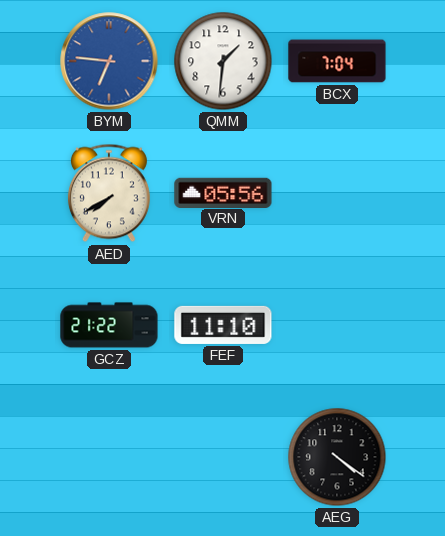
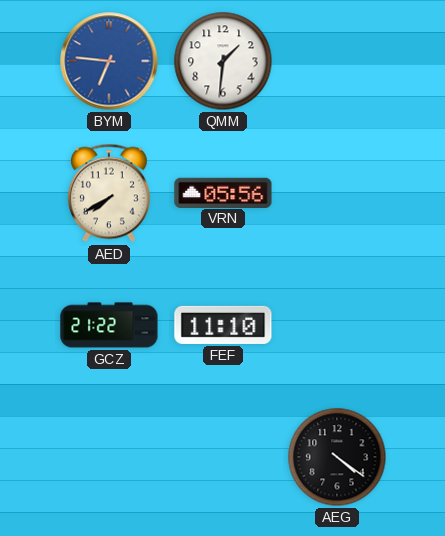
BCX: 7:04 -> none (337, 61)
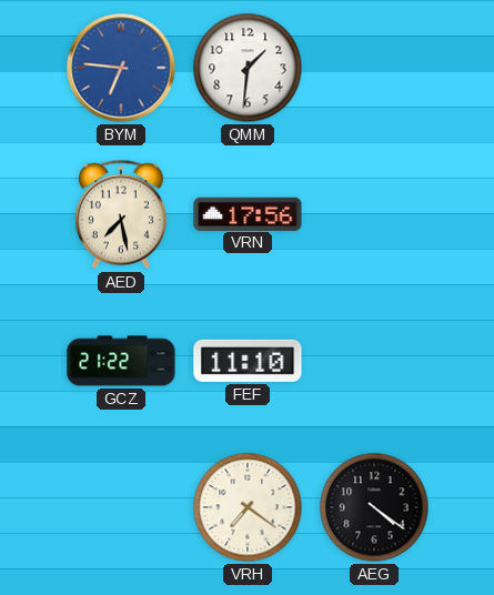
AED: 7:40 -> 7:28 (121, 214)
VRN: 05:56 -> 17:56 (248, 213)
VRH: none -> 7:21 (248, 507)
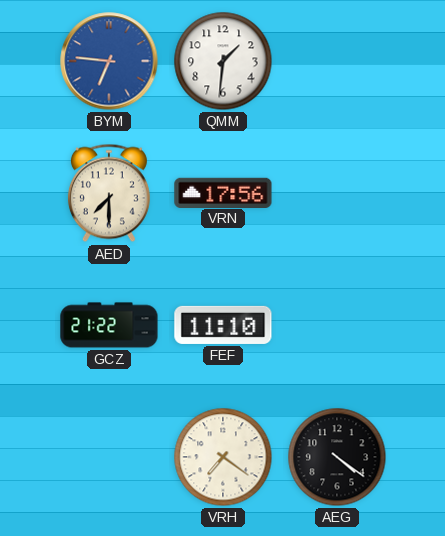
AED: 7:28 -> 7:30 (109, 193)
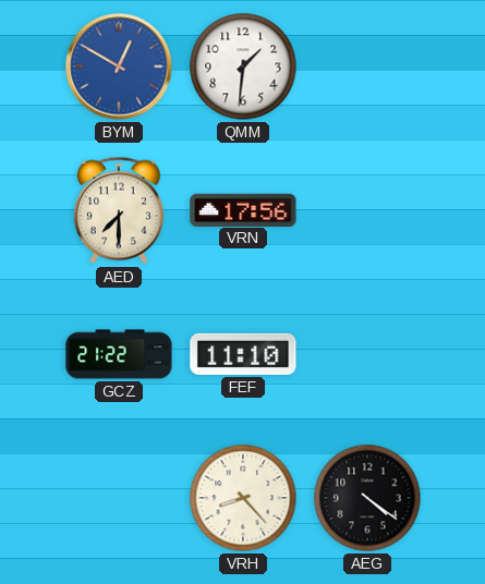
BYM: 6:46 -> 12:50 (119, 66)
VRH: 7:21 -> 8:23 (243, 498)
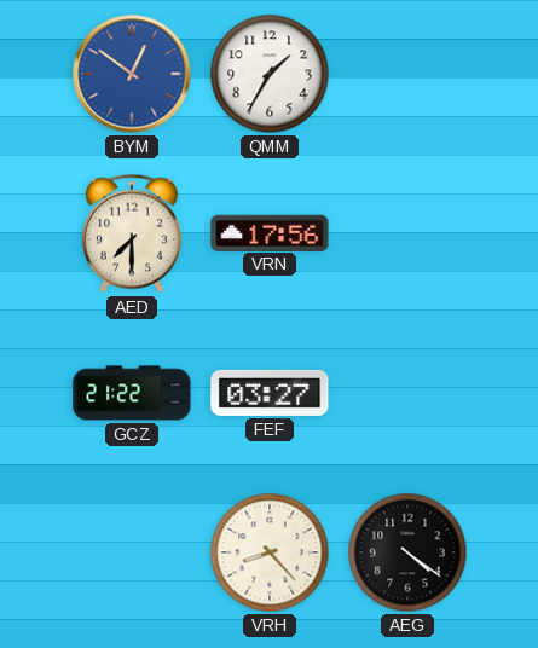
BYM: 12:50 -> 12:51 (132, 74)
QMM: 1:31 -> 1:35 (270, 74)
FEF: 11:10 -> 03:27 (270, 393)
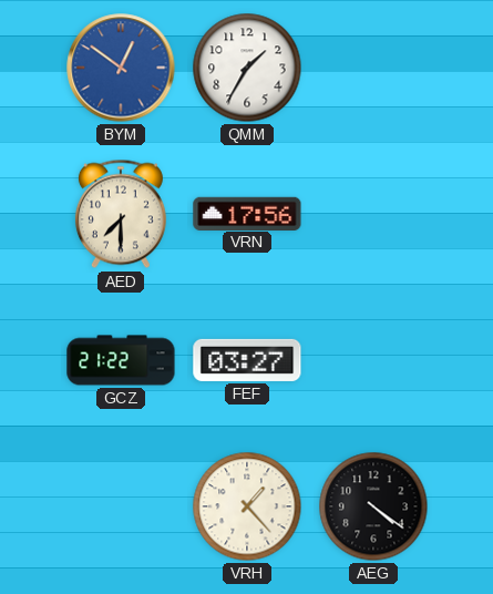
VRH: 8:23 -> 1:23 (247, 506)
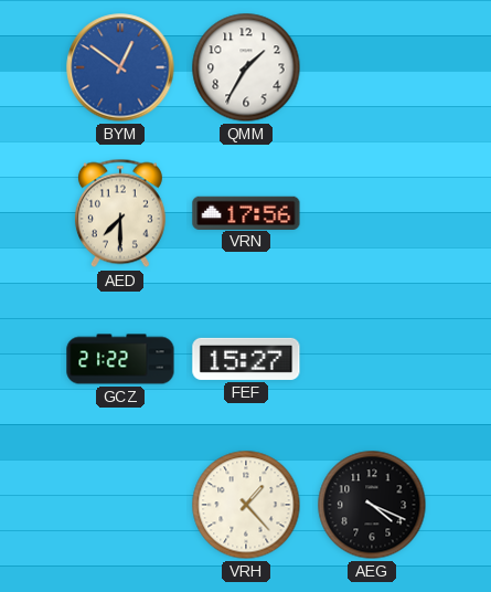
FEF: 03:27 -> 15:27 (246, 359)
AEG: 4:21 -> 4:19 (372, 505)
